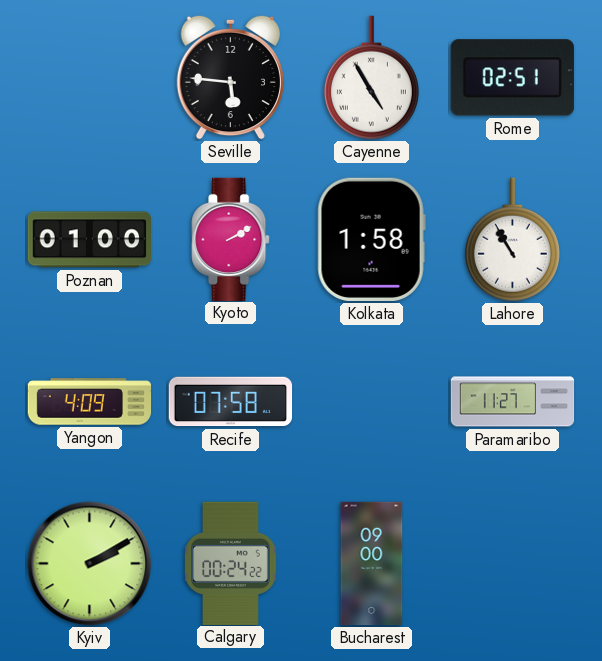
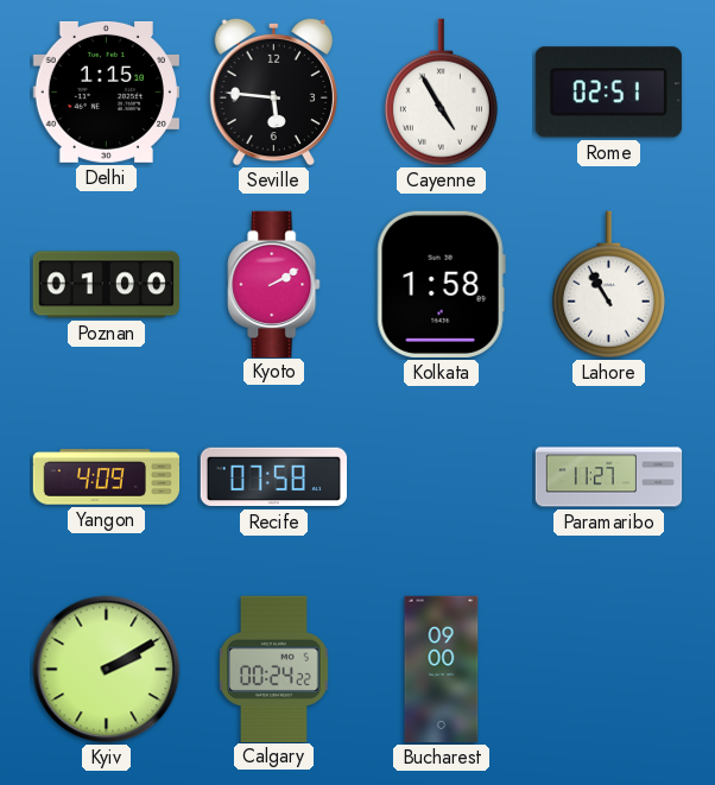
Delhi: none -> 1:15 (106, 91)
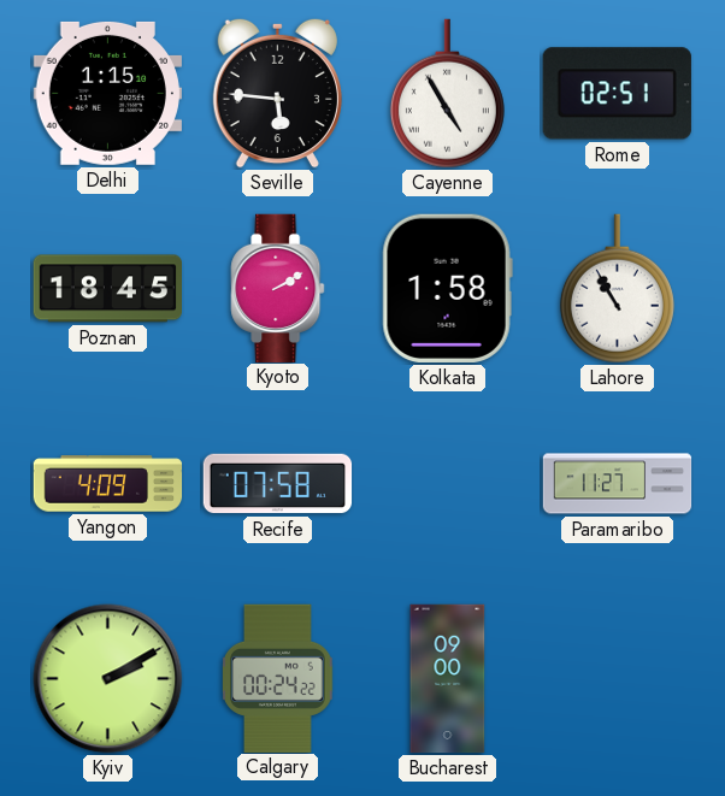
Poznan: 01:00 -> 18:45 (108, 289)
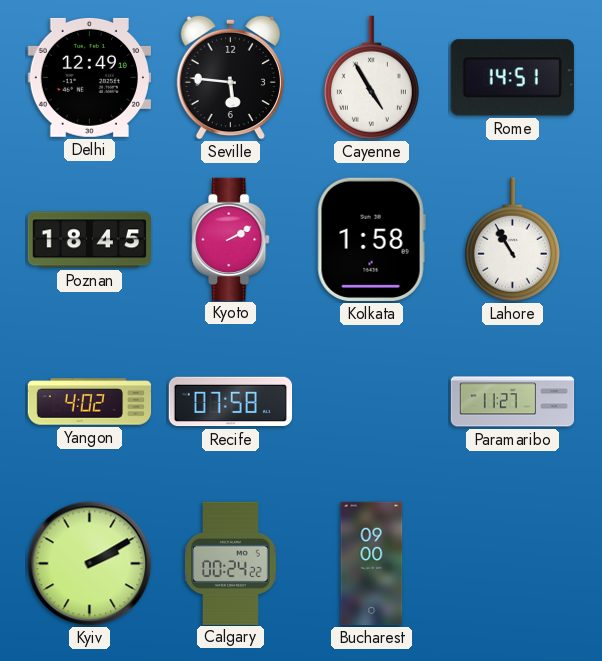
Delhi: 1:15 -> 12:49 (89, 77)
Rome: 02:51 -> 14:51 (512, 78)
Yangon: 4:09 -> 4:02 (90, 402)
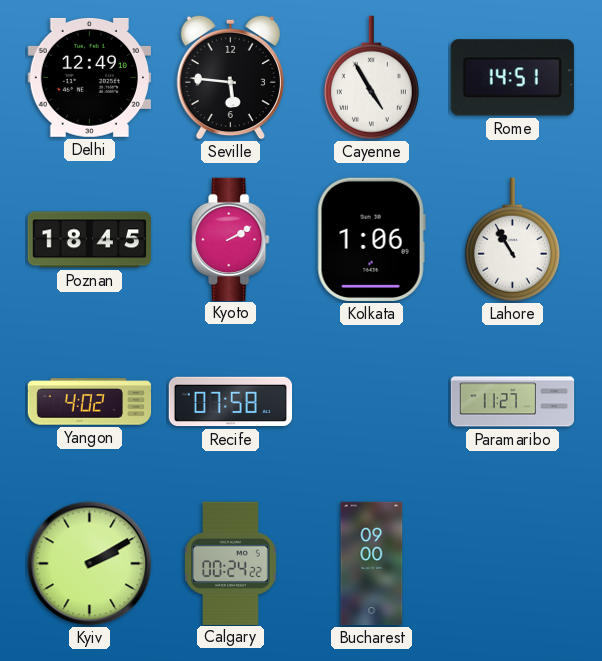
Kolkata: 1:58 -> 1:06 (371, 239)
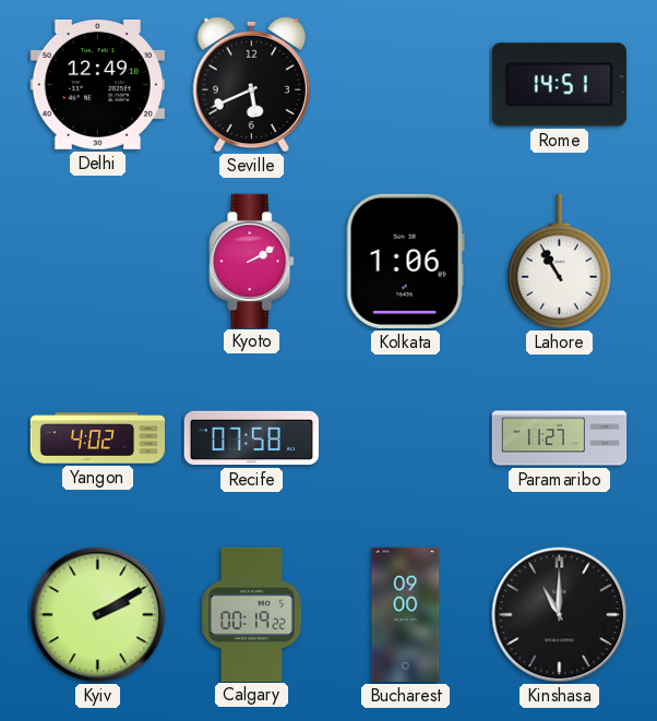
Seville: 5:46 -> 5:41 (251, 84)
Cayenne: 4:55 -> none (371, 78)
Poznan: 18:45 -> none (90, 240)
Calgary: 00:24 -> 00:19 (252, 614)
Kinshasa: none -> 11:00 (560, 615)
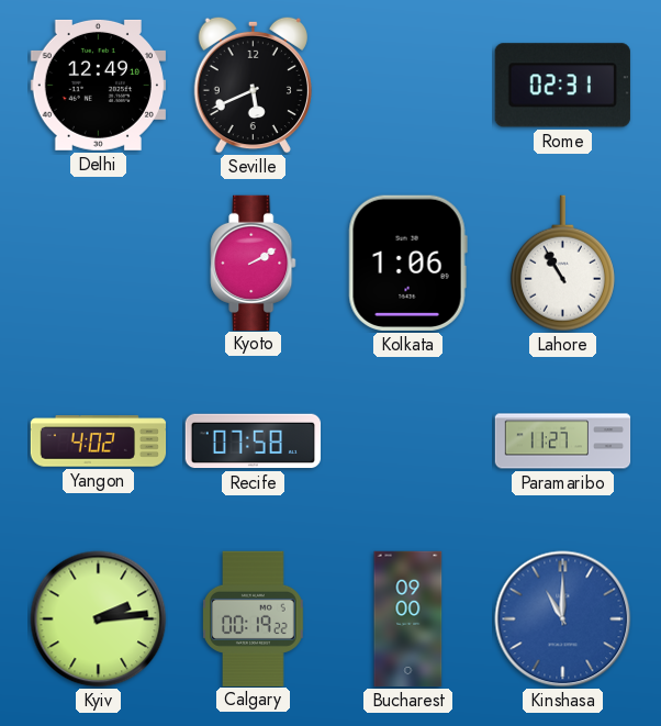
Rome: 14:51 -> 02:31 (562, 86)
Kyiv: 2:10 -> 2:14 (99, 619)
Kinshasa dial: black -> blue (563, 619)
